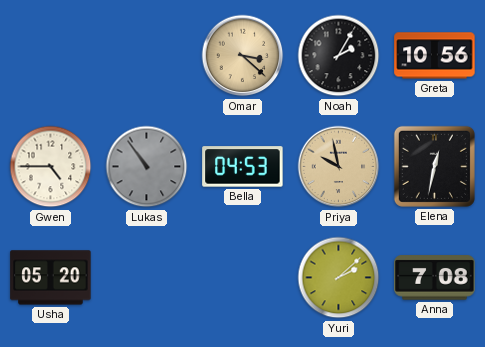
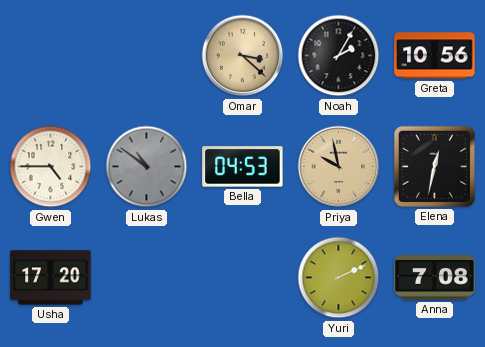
Lukas: 10:54 -> 10:51 (147, 167)
Usha: 05:20 -> 17:20 (51, 278)
Yuri: 2:08 -> 2:11 (339, 278)
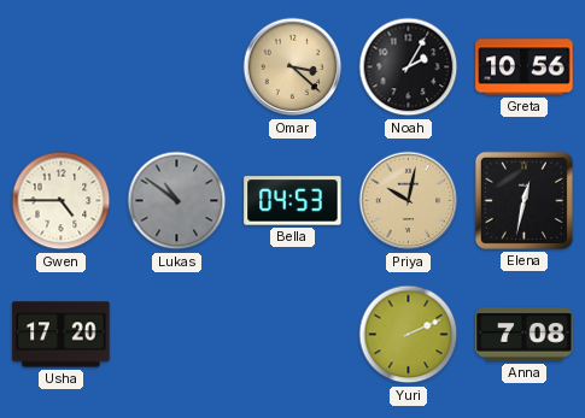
Priya: 9:58 -> 10:02 (409, 201)
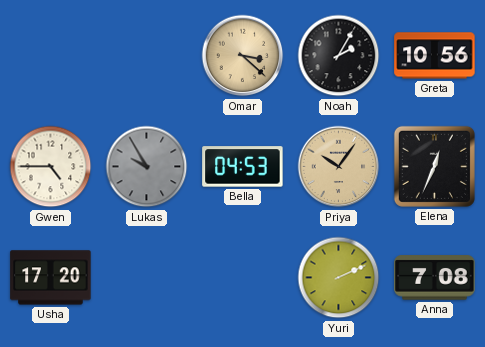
Lukas: 10:51 -> 9:55 (147, 167)
Priya: 10:02 -> 10:06 (339, 167)
Elena: 12:32 -> 12:34 (434, 166)
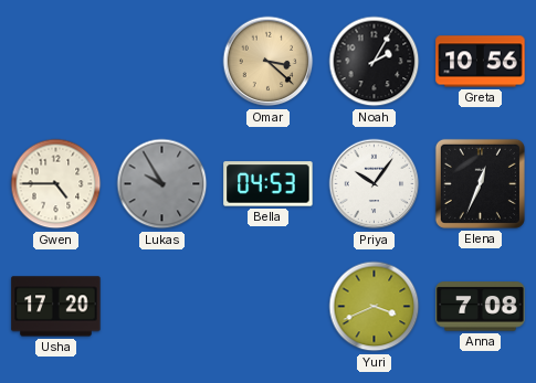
Priya dial: champagne -> white (375, 184)
Yuri: 2:11 -> 3:41 (375, 307)
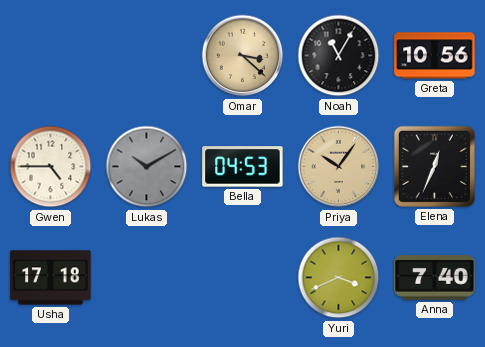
Noah: 2:05 -> 11:05 (339, 56)
Lukas: 9:55 -> 10:10 (147, 167)
Priya dial: white -> champagne (339, 167)
Usha: 17:20 -> 17:18 (51, 278)
Anna: 7:08 -> 7:40 (435, 278)
